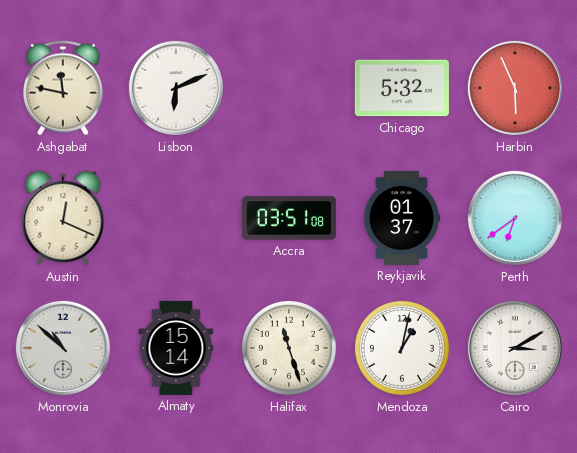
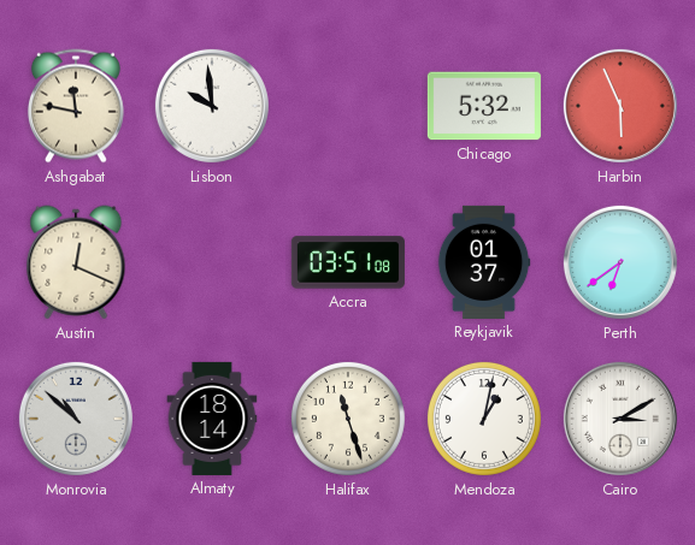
Lisbon: 6:11 -> 9:59 (212, 106)
Almaty: 15:14 -> 18:14 (212, 419)
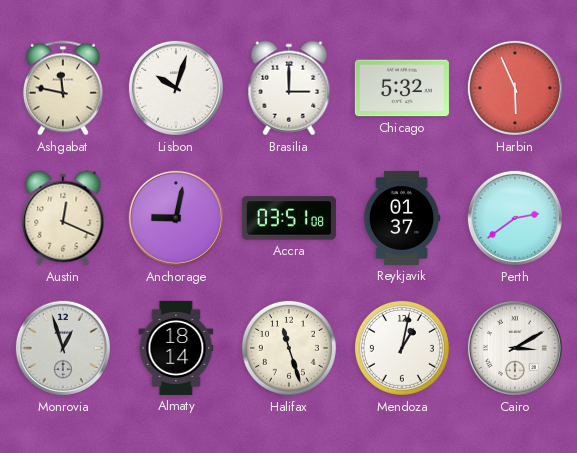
Lisbon: 9:59 -> 10:03 (176, 88)
Brasilia: none -> 3:00 (289, 88)
Anchorage: none -> 9:02 (176, 218)
Perth: 6:39 -> 2:39 (515, 218)
Monrovia: 10:52 -> 12:57 (63, 348)
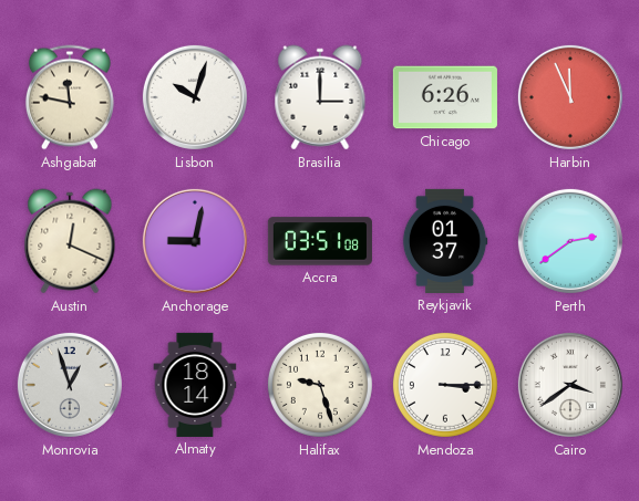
Chicago: 5:32 -> 6:26 (445, 97)
Harbin: 5:56 -> 11:56 (570, 97)
Halifax: 11:27 -> 9:27 (320, 385)
Mendoza: 1:02 -> 3:15 (445, 385)
Cairo: 3:10 -> 3:39 (570, 385)
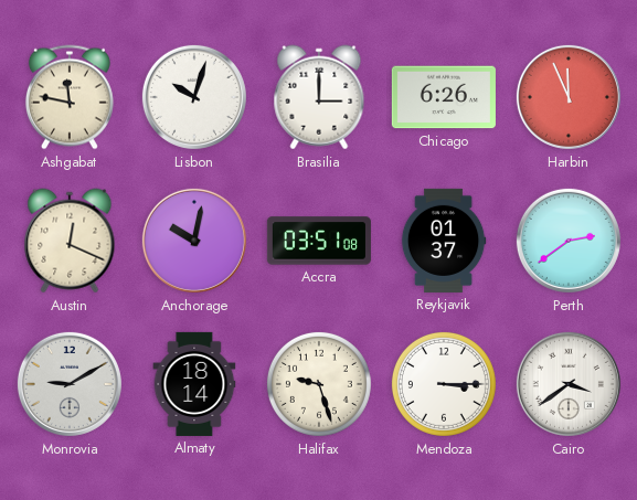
Anchorage: 9:02 -> 10:02 (194, 241)
Monrovia: 12:57 -> 9:10 (70, 384)
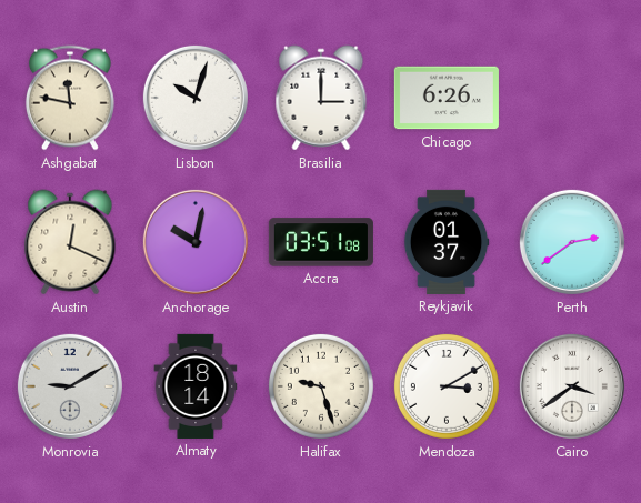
Harbin: 11:56 -> none (569, 97)
Mendoza: 3:15 -> 3:10 (447, 386)
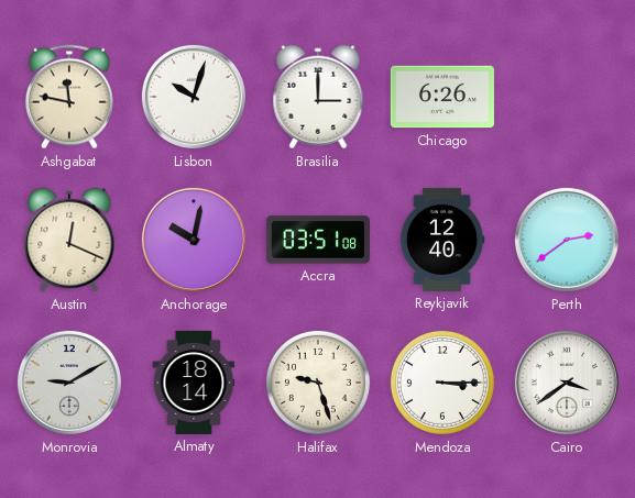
Reykjavik: 01:37 -> 12:40 (442, 240)
Mendoza: 3:10 -> 3:15 (442, 383)
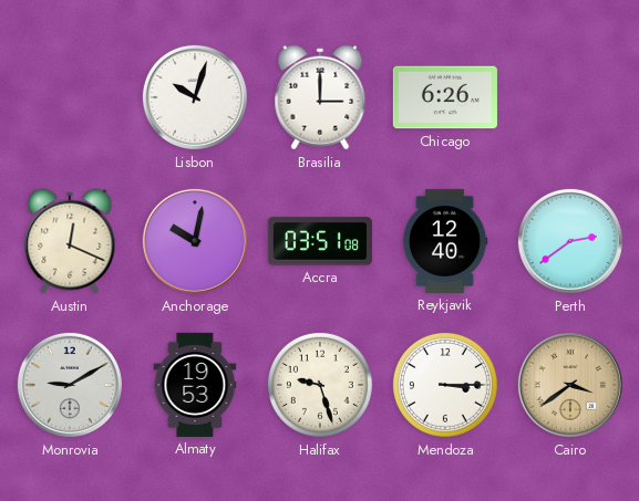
Ashgabat: 11:47 -> none (69, 97)
Almaty: 18:14 -> 19:53 (195, 385)
Cairo dial: white -> champagne (570, 385)
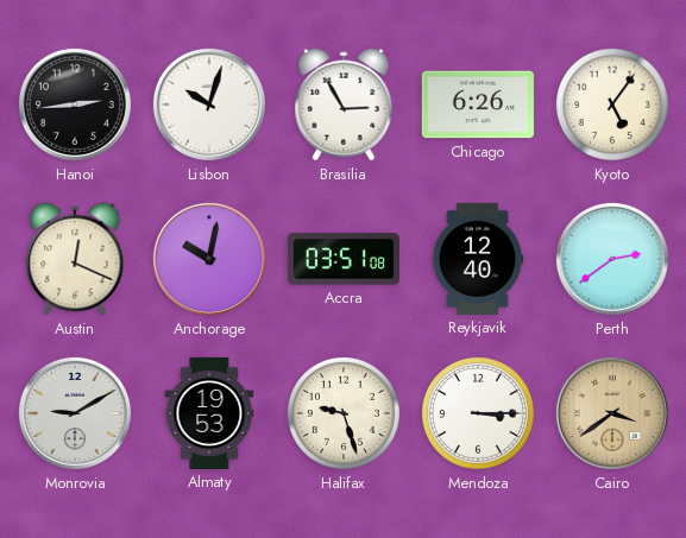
Hanoi: none -> 2:44 (75, 105)
Brasilia: 3:00 -> 2:55 (344, 105)
Kyoto: none -> 5:06 (612, 105)
